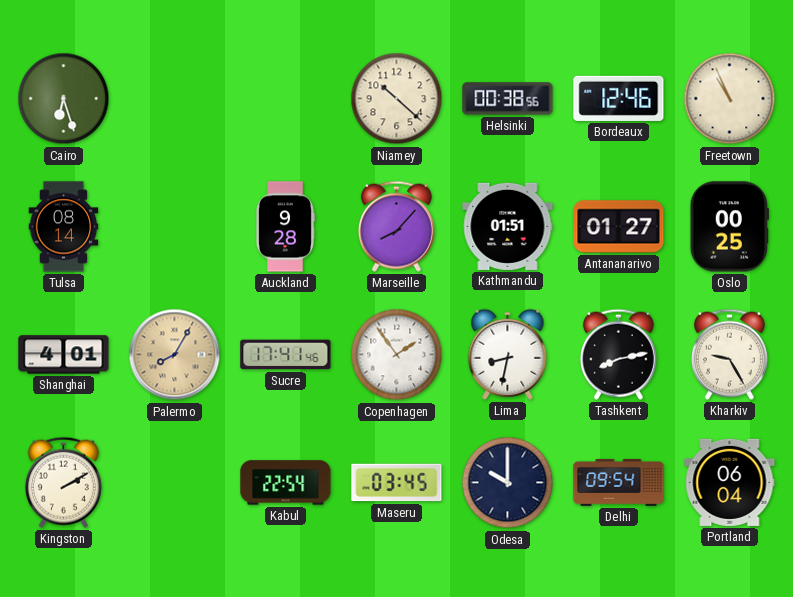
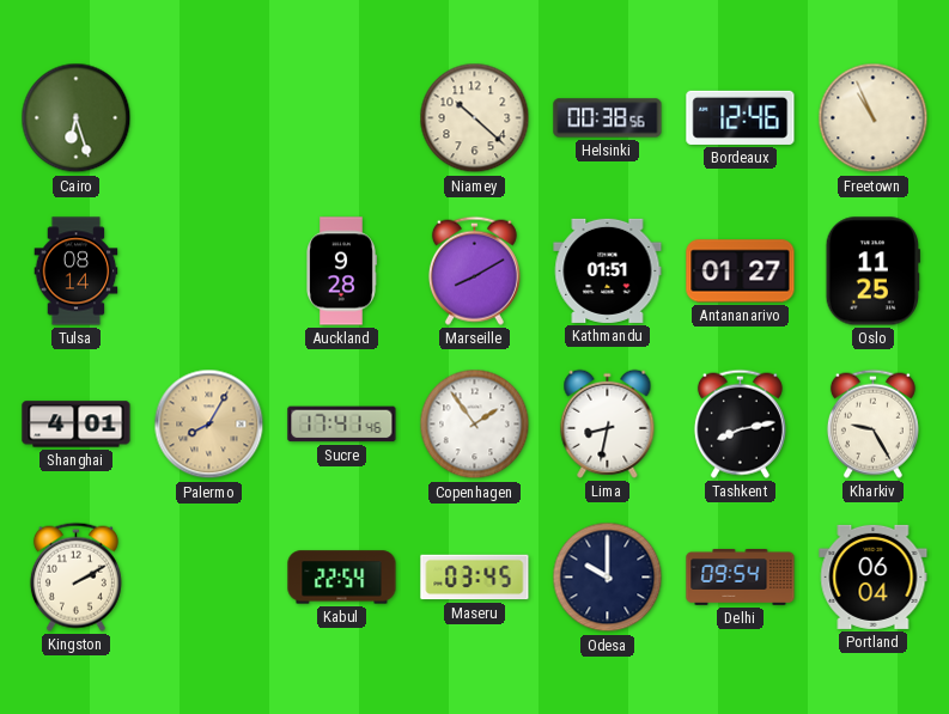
Marseille: 8:07 -> 8:10 (474, 270)
Oslo: 00:25 -> 11:25 (872, 271)
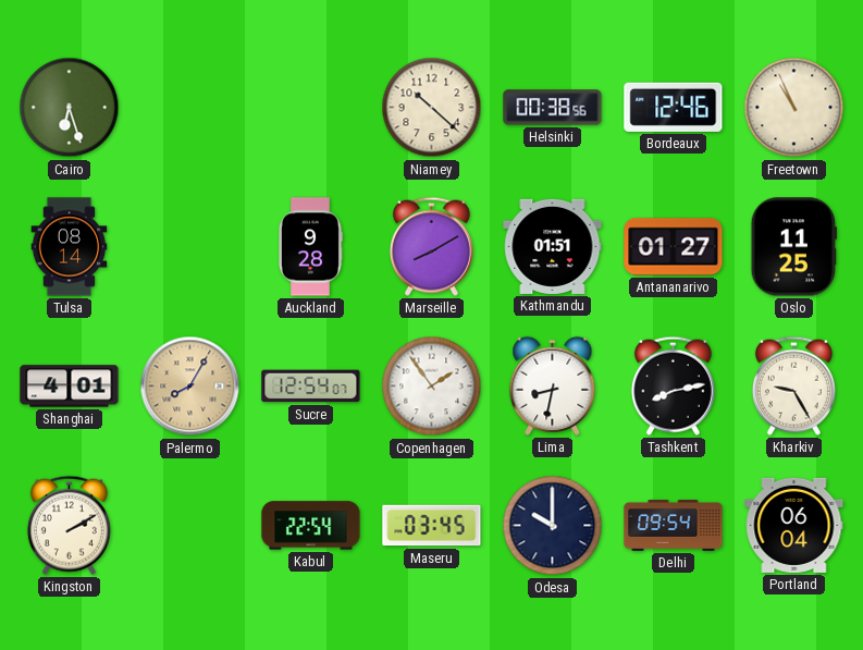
Sucre: 17:41 -> 12:54 (311, 387)
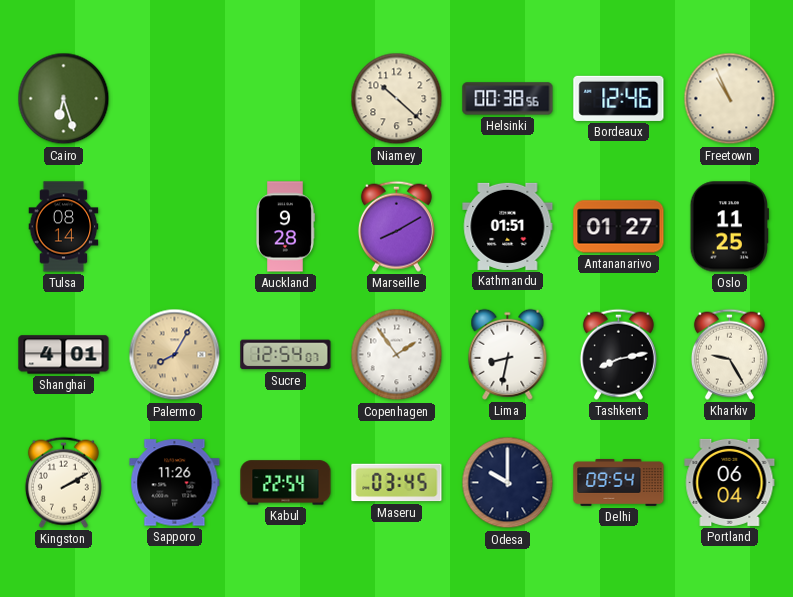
Sapporo: none -> 11:26 (175, 483)
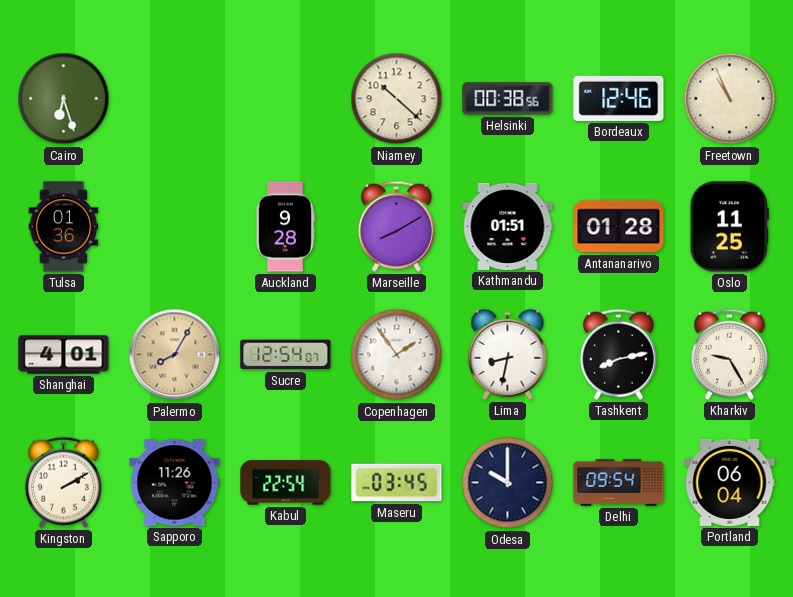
Tulsa: 08:14 -> 01:36 (64, 227)
Antananarivo: 01:27 -> 01:28 (619, 227)
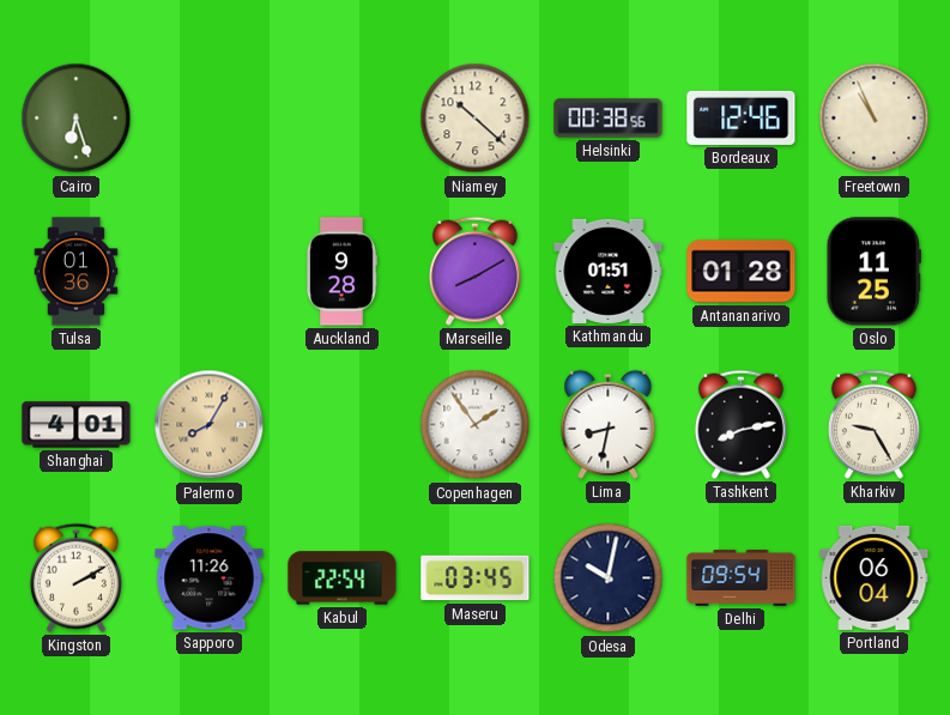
Sucre: 12:54 -> none (286, 355)
Odesa: 10:00 -> 10:02 (609, 578)
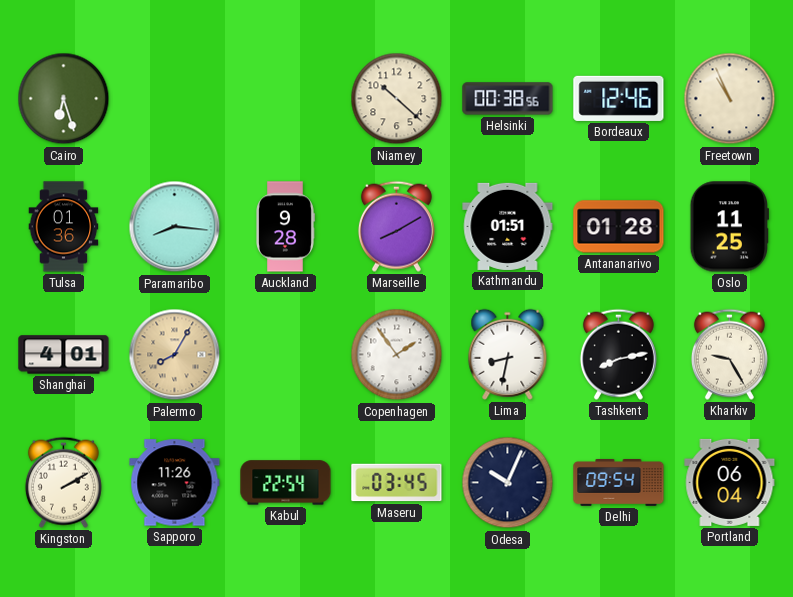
Paramaribo: none -> 8:16 (175, 227)
Odesa: 10:02 -> 10:04 (508, 483)
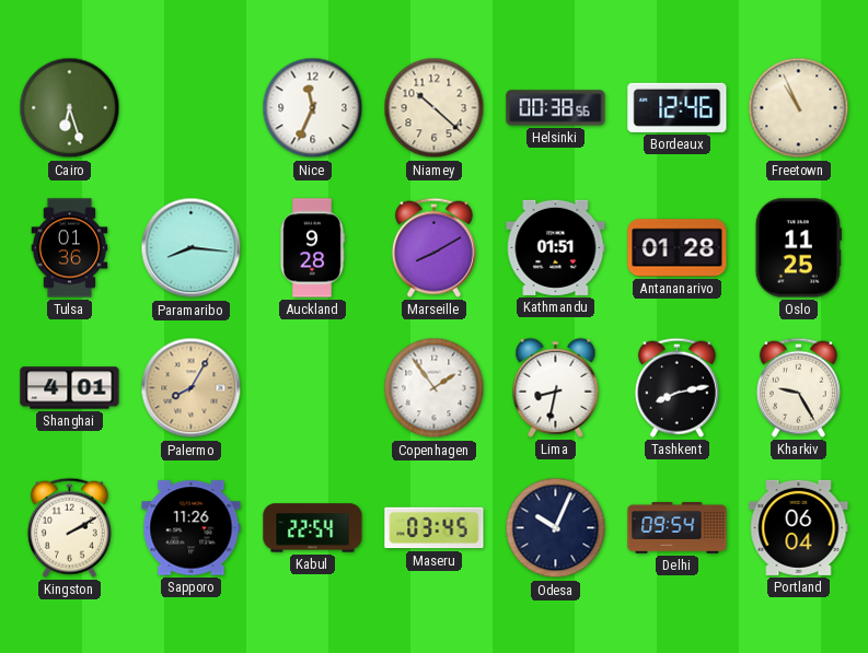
Nice: none -> 11:34 (313, 108)
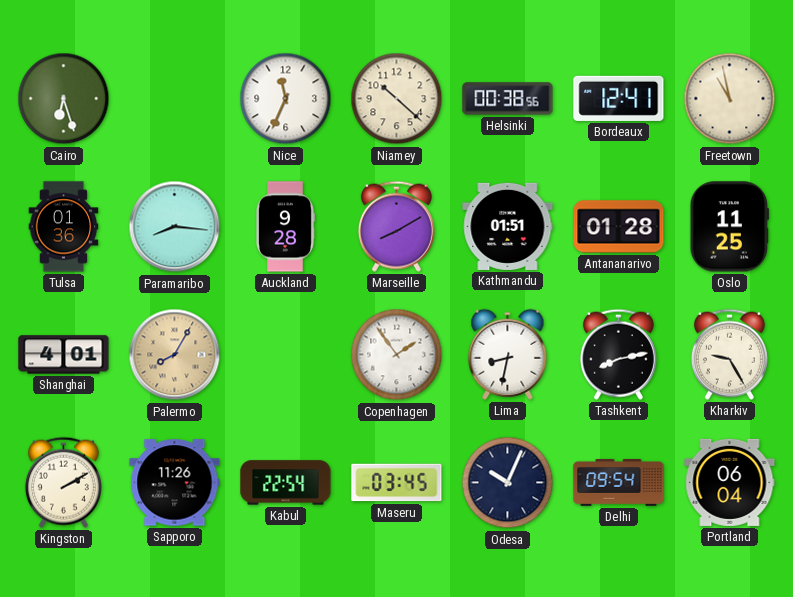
Bordeaux: 12:46 -> 12:41 (619, 98)
Freetown: 10:56 -> 10:58 (730, 99)
